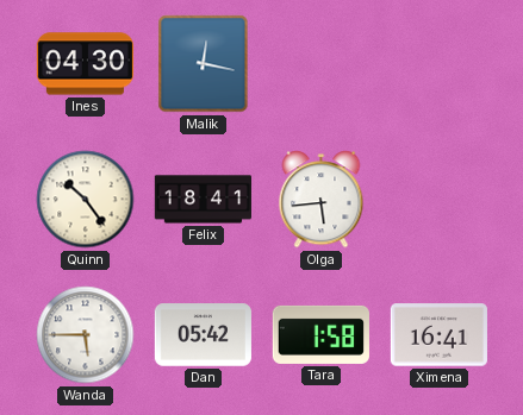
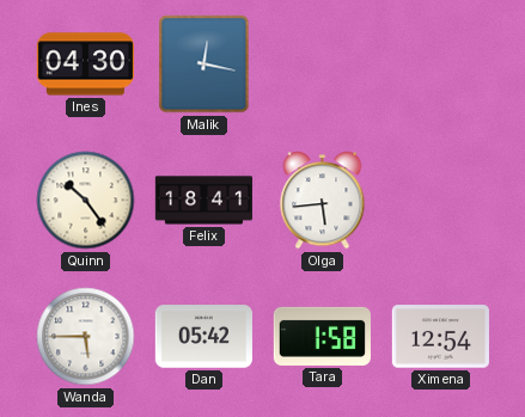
Ximena: 16:41 -> 12:54 (440, 337)
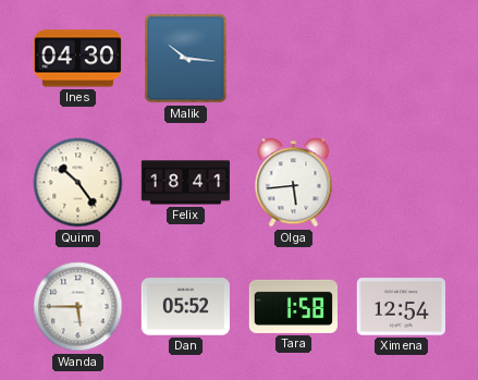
Malik: 12:17 -> 10:16 (186, 59)
Dan: 05:42 -> 05:52 (185, 307)
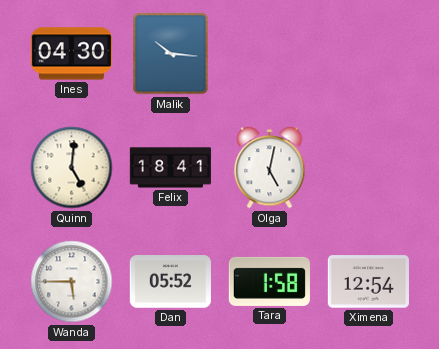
Quinn: 10:24 -> 5:01 (72, 168)
Olga: 5:44 -> 5:02 (270, 168)
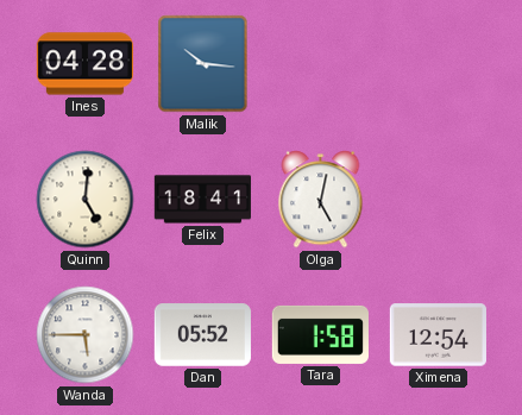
Ines: 04:30 -> 04:28 (84, 64)
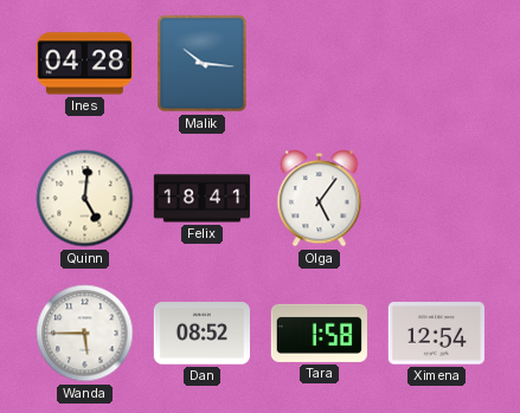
Olga: 5:02 -> 5:06 (320, 199)
Dan: 05:52 -> 08:52 (201, 334)
